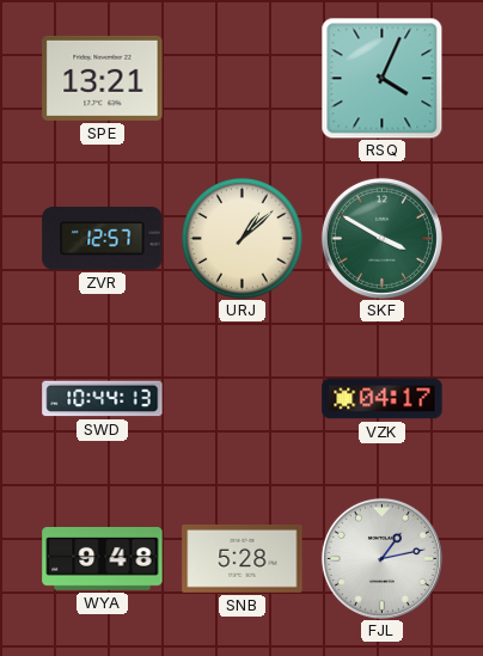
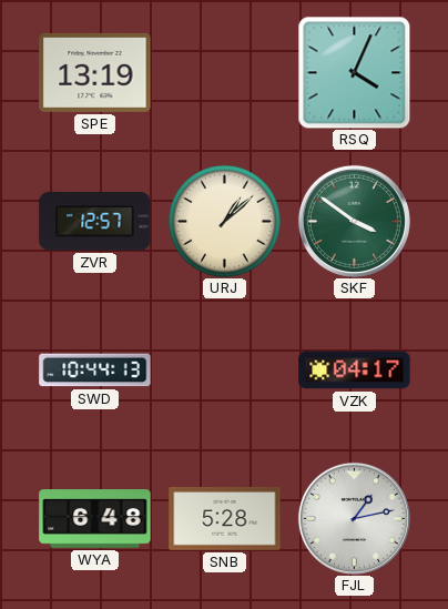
SPE: 13:21 -> 13:19 (95, 72)
SKF: 3:50 -> 3:51 (354, 221)
WYA: 9:48 -> 6:48 (95, 519)
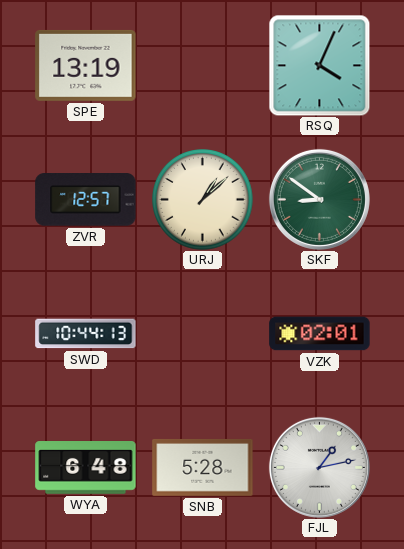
SKF: 3:51 -> 8:51 (319, 199)
VZK: 04:17 -> 02:01 (320, 334)
